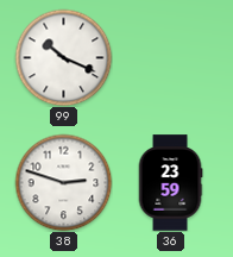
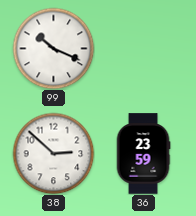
38: 2:48 -> 2:52 (53, 153)
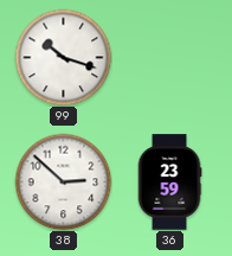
99: 10:19 -> 10:18 (63, 57)
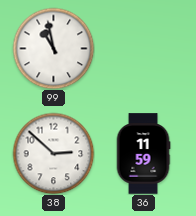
99: 10:18 -> 10:58 (53, 48)
36: 23:59 -> 11:59 (143, 154)
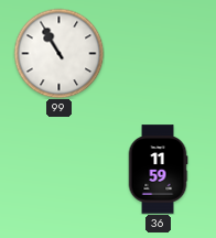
99: 10:58 -> 10:55 (58, 53)
38: 2:52 -> none (53, 153)
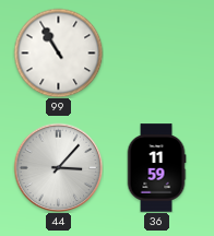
44: none -> 3:07 (58, 167)
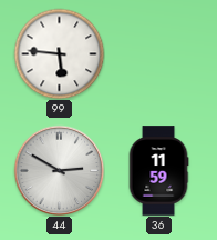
99: 10:55 -> 5:46 (59, 53)
44: 3:07 -> 2:50 (59, 170)
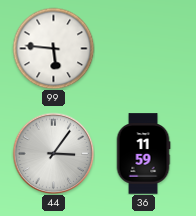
44: 2:50 -> 3:06 (53, 153)
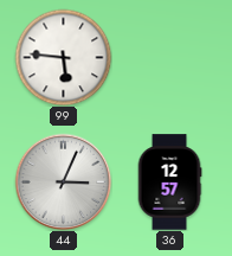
44: 3:06 -> 3:04 (63, 181)
36: 11:59 -> 12:57 (169, 183)
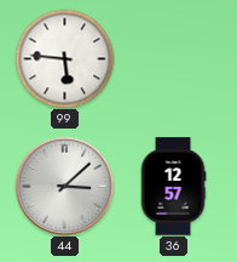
44: 3:04 -> 3:08 (64, 186)
